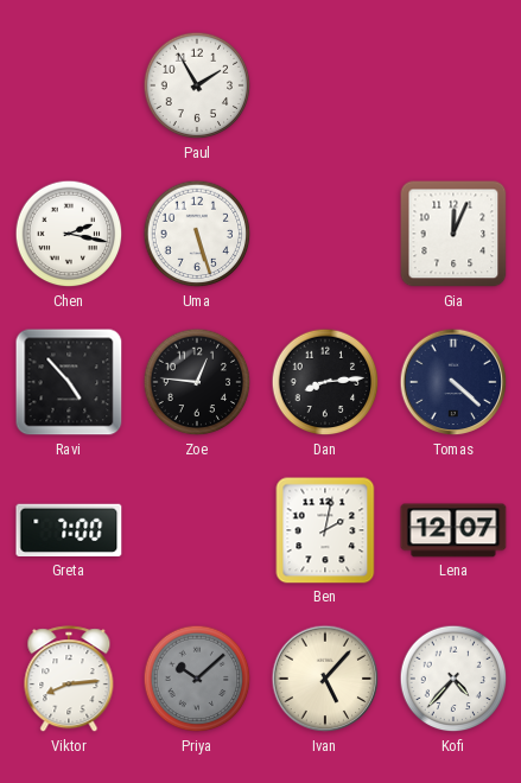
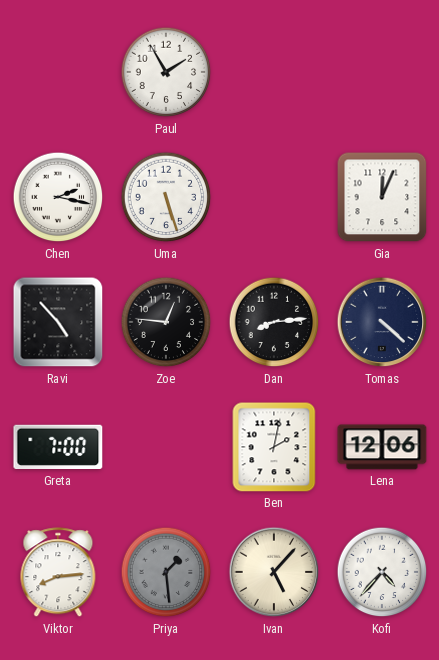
Lena: 12:07 -> 12:06 (382, 447)
Priya: 10:08 -> 1:29 (166, 572)
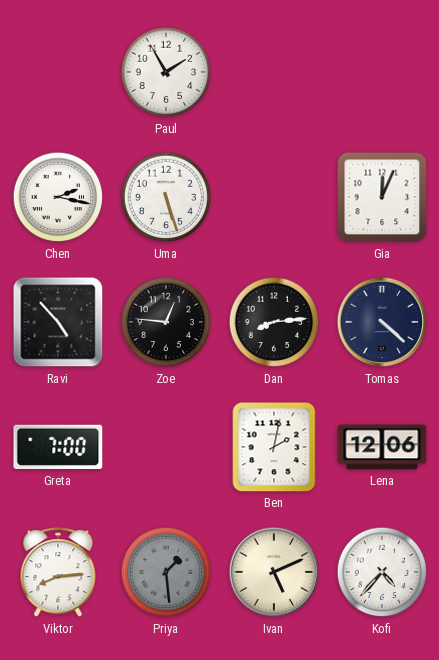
Ivan: 5:07 -> 5:11 (274, 572)
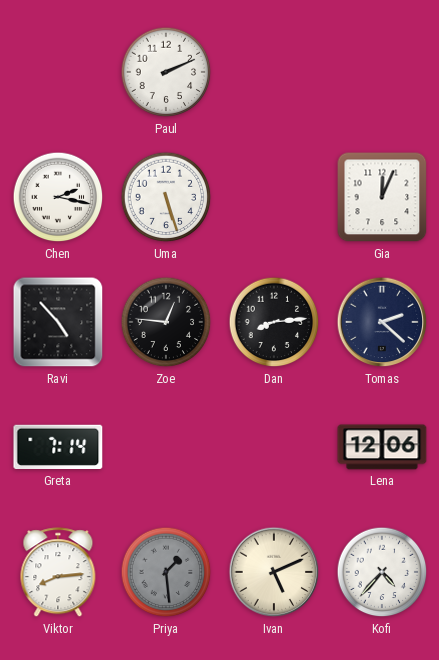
Paul: 1:55 -> 2:11 (166, 72)
Tomas: 4:22 -> 2:22 (382, 322)
Greta: 7:00 -> 7:14 (58, 447)
Ben: 2:02 -> none (274, 447)
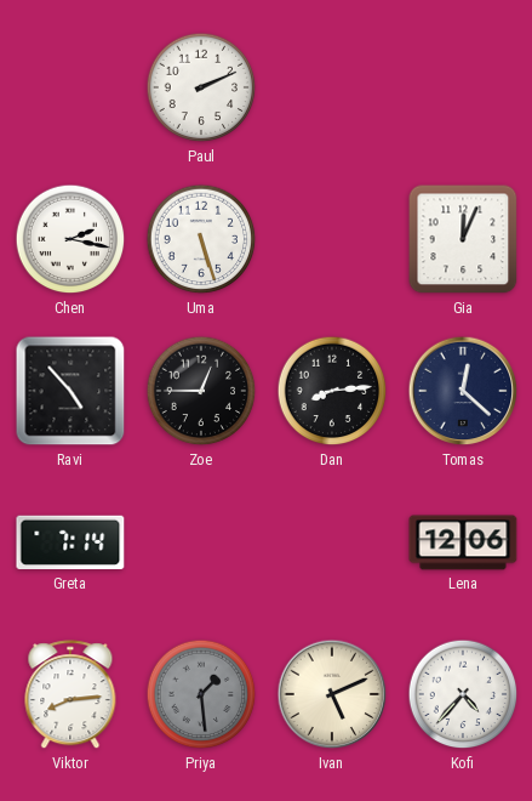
Zoe: 12:46 -> 12:45 (201, 391)
Tomas: 2:22 -> 12:22 (463, 391)
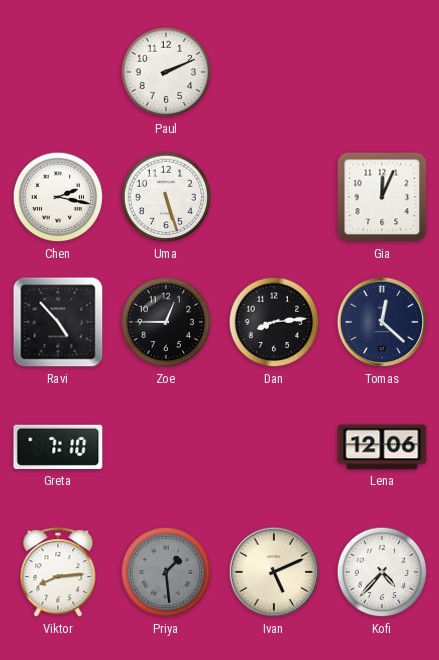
Greta: 7:14 -> 7:10 (58, 447)
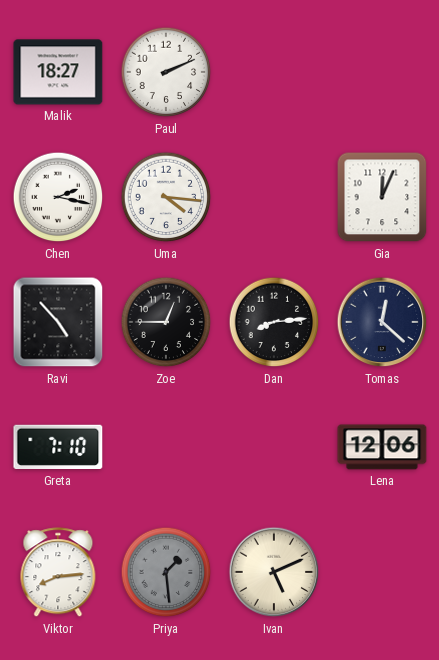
Malik: none -> 18:27 (58, 72)
Uma: 5:27 -> 4:16 (166, 197)
Kofi: 4:37 -> none (382, 572)
